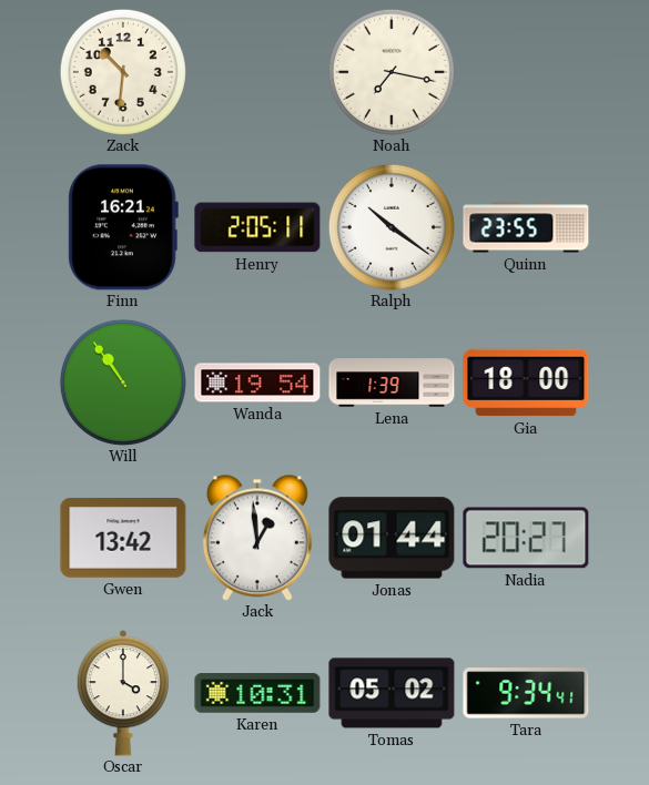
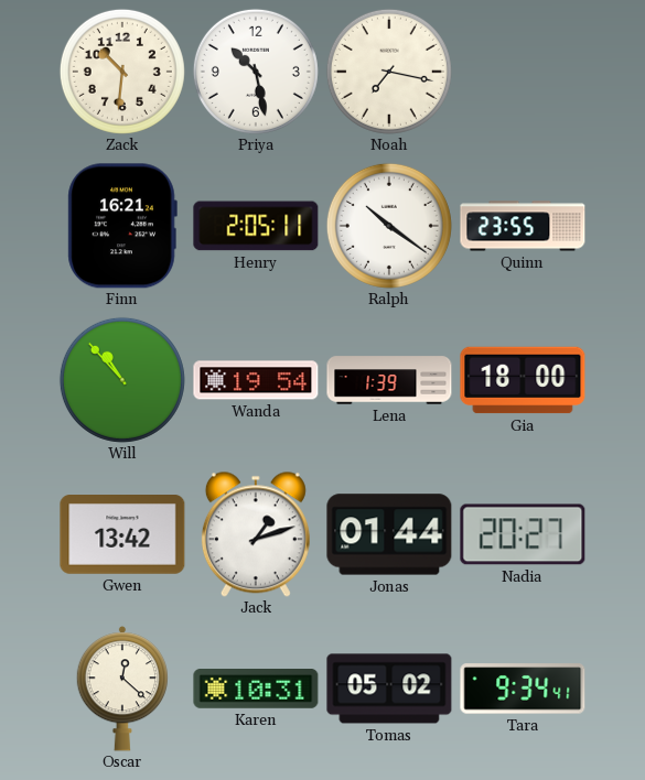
Priya: none -> 10:28 (256, 72)
Will: 10:54 -> 10:53 (122, 380)
Jack: 12:59 -> 1:12 (256, 534)
Oscar: 4:00 -> 12:22 (121, 689)
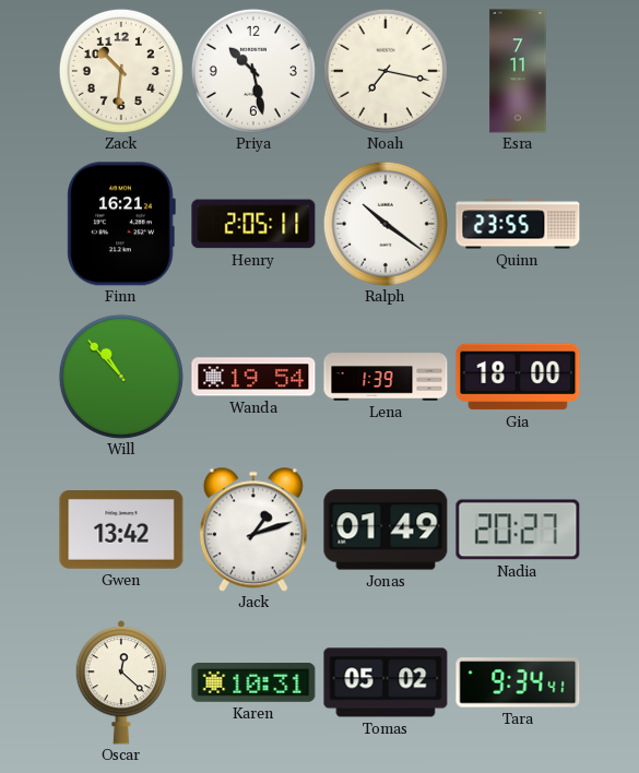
Esra: none -> 7:11 (518, 71)
Jonas: 01:44 -> 01:49 (386, 530)
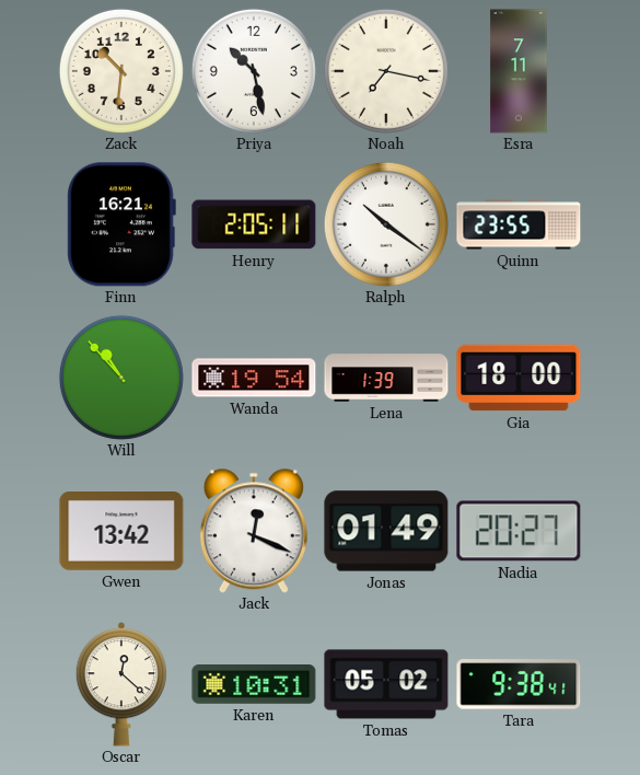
Jack: 1:12 -> 12:19 (254, 531)
Tara: 9:34 -> 9:38 (519, 684)
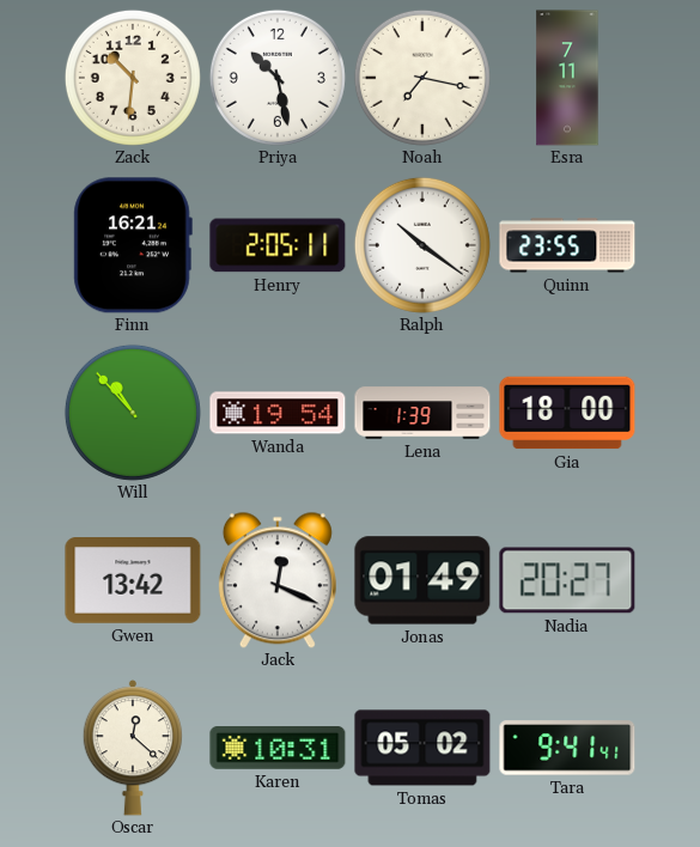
Tara: 9:38 -> 9:41 (567, 748)
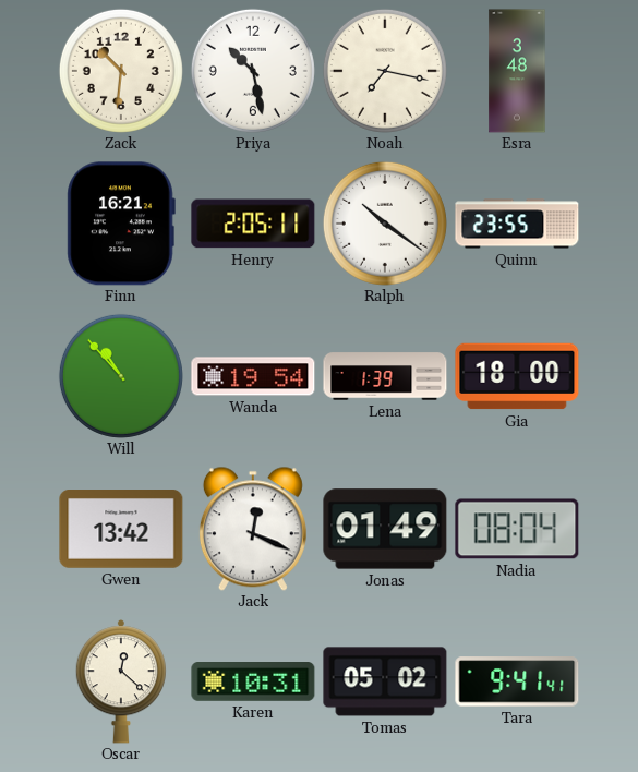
Esra: 7:11 -> 3:48 (517, 71)
Nadia: 20:27 -> 08:04 (517, 529)
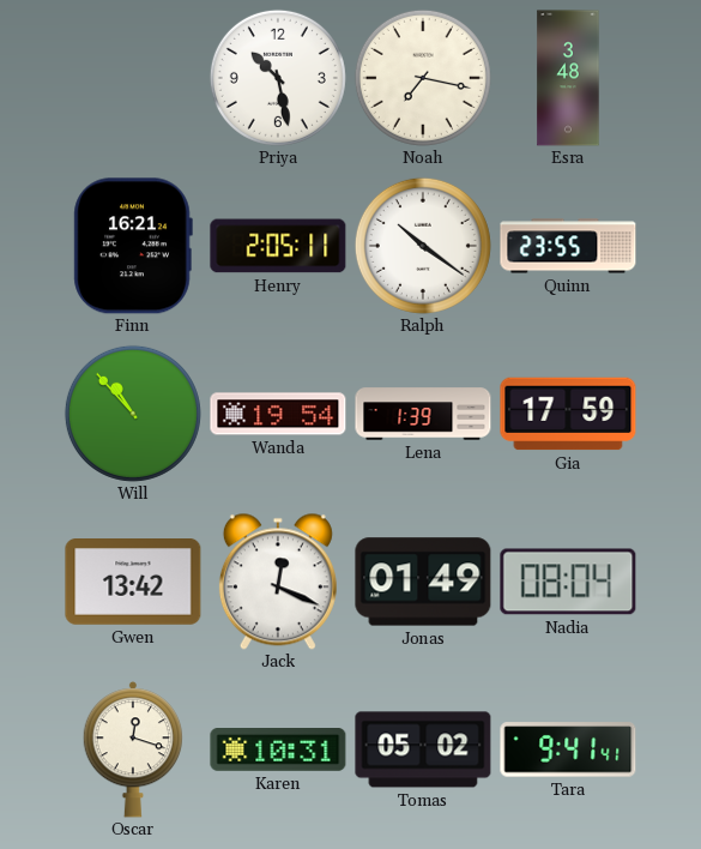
Zack: 10:31 -> none (121, 71)
Gia: 18:00 -> 17:59 (568, 414)
Oscar: 12:22 -> 12:18 (132, 749)
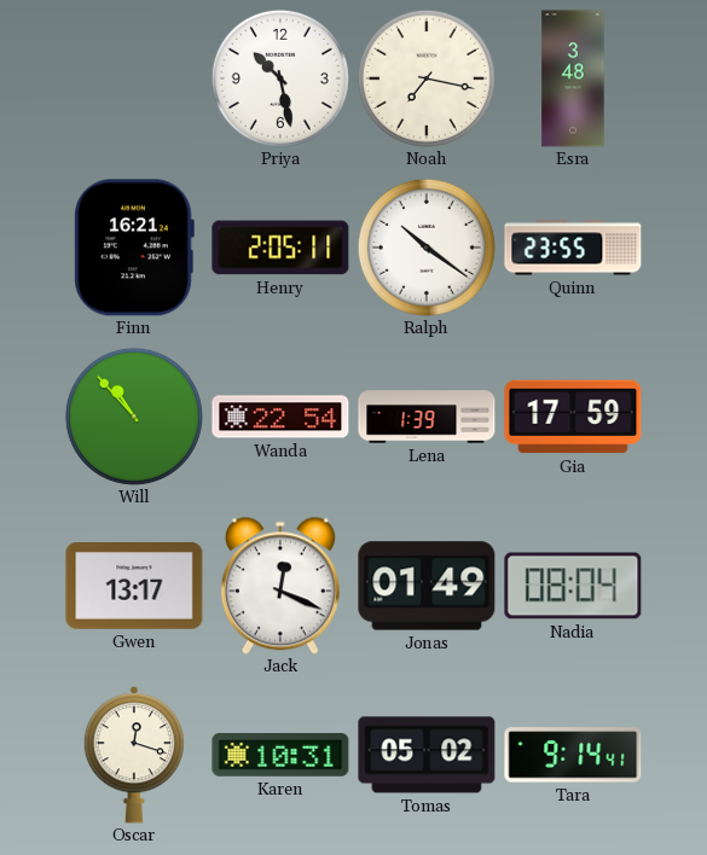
Wanda: 19:54 -> 22:54 (280, 417)
Gwen: 13:42 -> 13:17 (134, 587)
Tara: 9:41 -> 9:14 (573, 755)
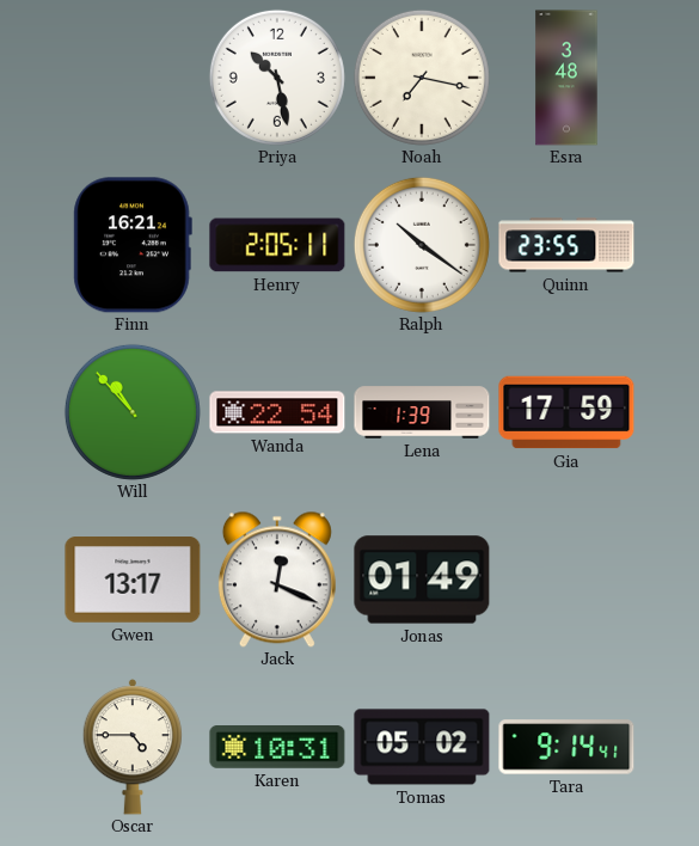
Nadia: 08:04 -> none (573, 586)
Oscar: 12:18 -> 4:45 (131, 747)
